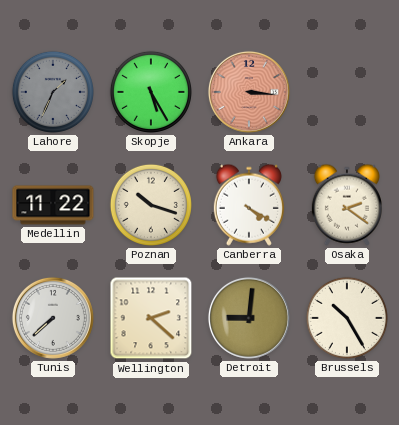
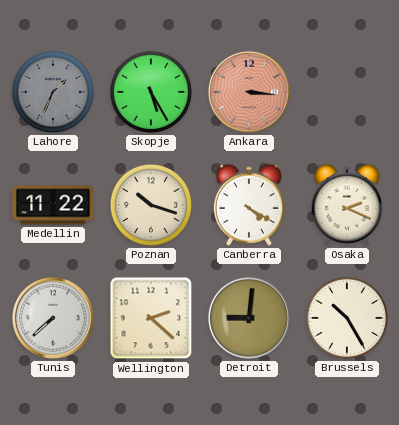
Osaka: 2:21 -> 2:19 (347, 205)
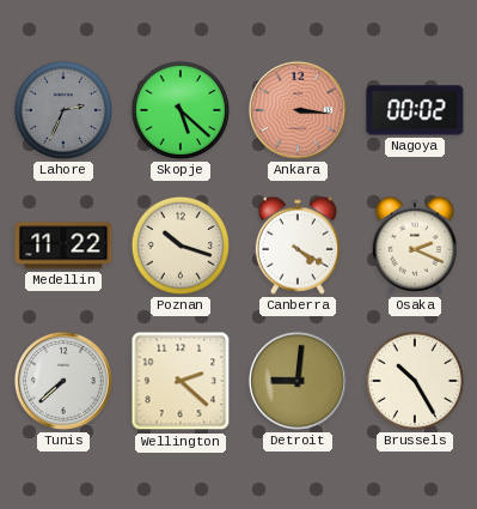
Lahore: 1:34 -> 2:34 (63, 110)
Skopje: 5:25 -> 5:22 (181, 110)
Nagoya: none -> 00:02 (415, 110)
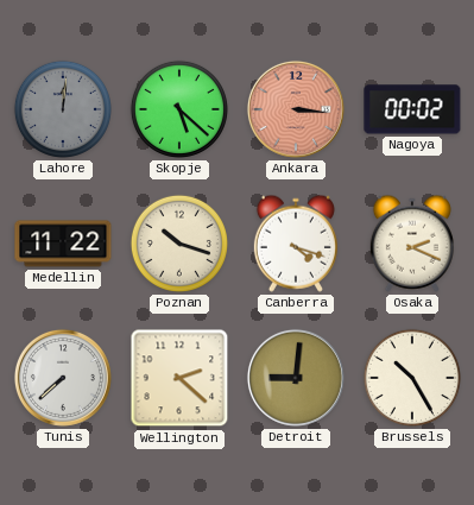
Lahore: 2:34 -> 12:01 (63, 109)
Canberra: 4:20 -> 4:18 (296, 244)
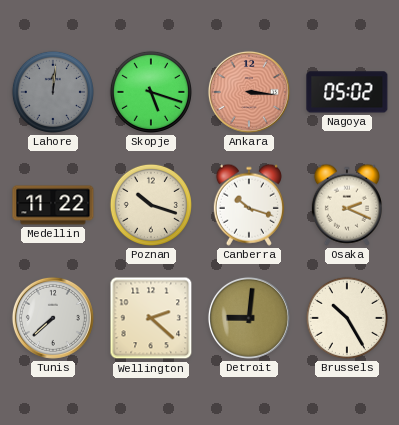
Skopje: 5:22 -> 5:18 (151, 92)
Nagoya: 00:02 -> 05:02 (347, 92)
Canberra: 4:18 -> 10:18 (249, 205)
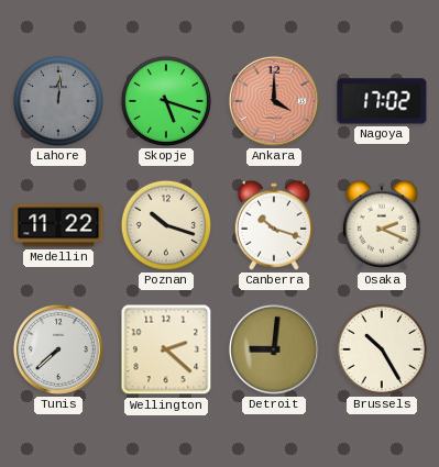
Ankara: 3:16 -> 4:00 (274, 101)
Nagoya: 05:02 -> 17:02 (382, 101)
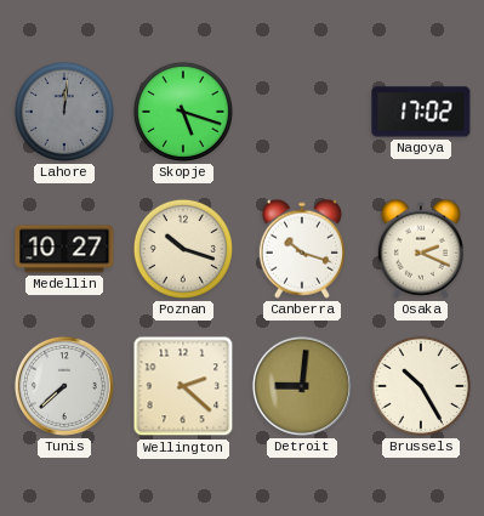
Ankara: 4:00 -> none (274, 101)
Medellin: 11:22 -> 10:27 (64, 249)
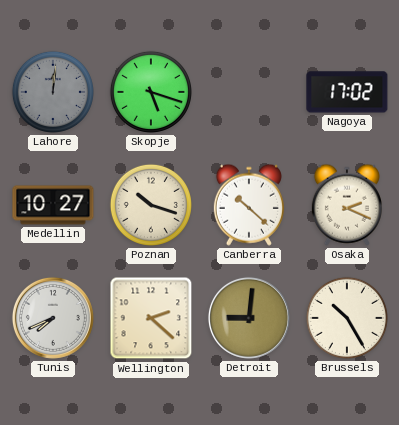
Canberra: 10:18 -> 10:22 (249, 205)
Tunis: 7:38 -> 7:41 (53, 318)
